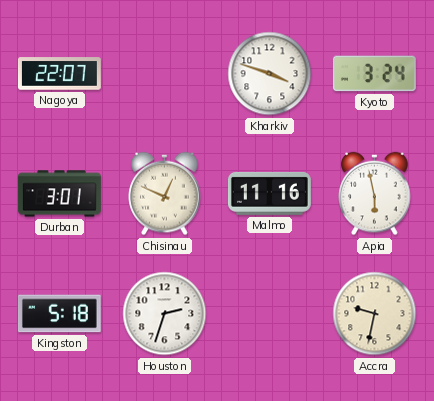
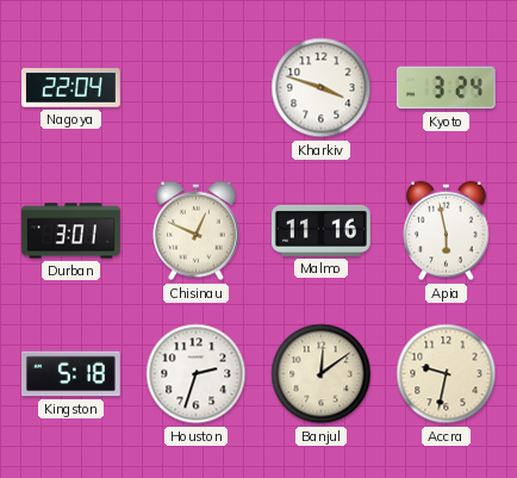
Nagoya: 22:07 -> 22:04 (70, 88)
Banjul: none -> 12:09 (322, 374)
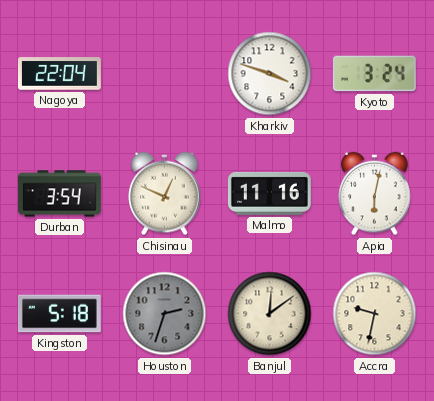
Durban: 3:01 -> 3:54 (59, 194)
Apia: 5:58 -> 6:02 (375, 194)
Houston dial: white -> grey (165, 314)
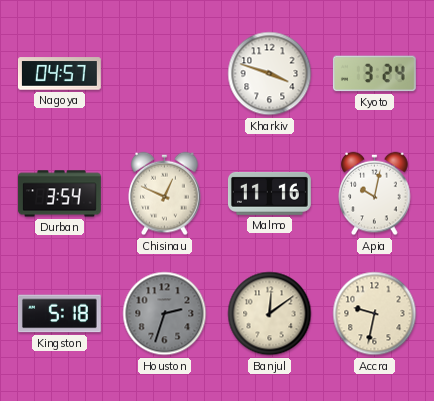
Nagoya: 22:04 -> 04:57 (59, 74)
Apia: 6:02 -> 10:02 (375, 194)
